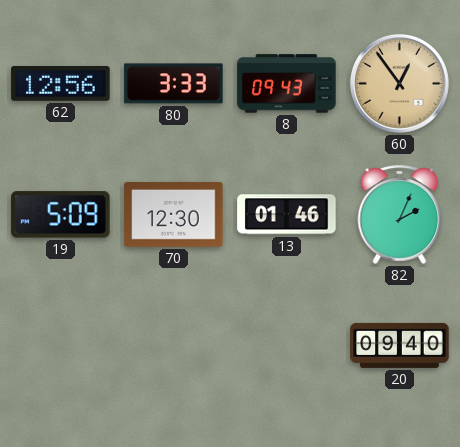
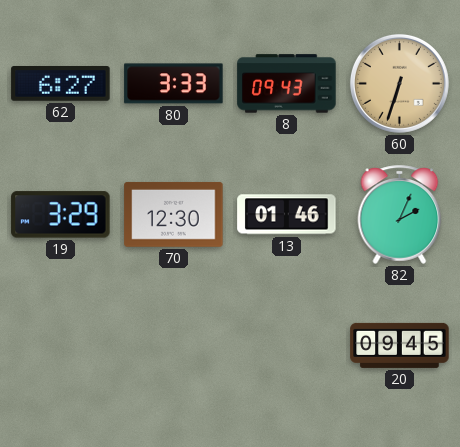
62: 12:56 -> 6:27 (61, 84)
60: 12:54 -> 6:33 (399, 83)
19: 5:09 -> 3:29 (61, 215)
20: 09:40 -> 09:45 (400, 345)
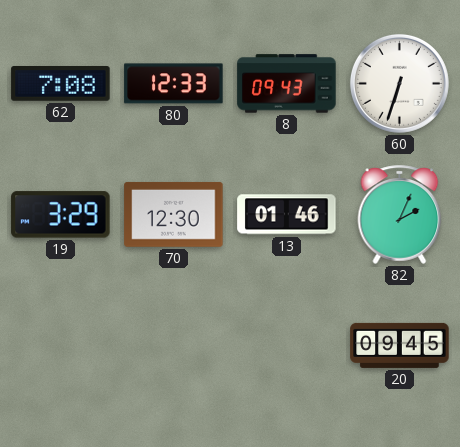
62: 6:27 -> 7:08 (61, 84)
80: 3:33 -> 12:33 (174, 84)
60 dial: champagne -> white (399, 83)
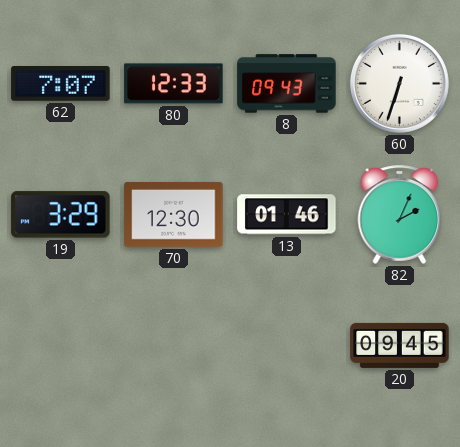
62: 7:08 -> 7:07 (61, 84)
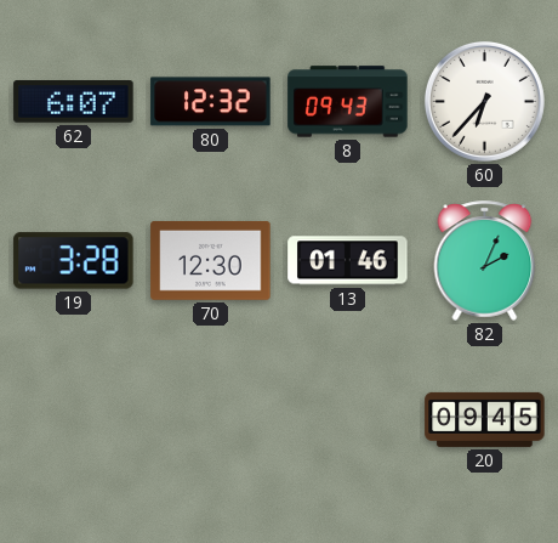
62: 7:07 -> 6:07 (74, 102)
80: 12:33 -> 12:32 (211, 102)
60: 6:33 -> 6:37 (484, 101)
19: 3:29 -> 3:28 (74, 261)
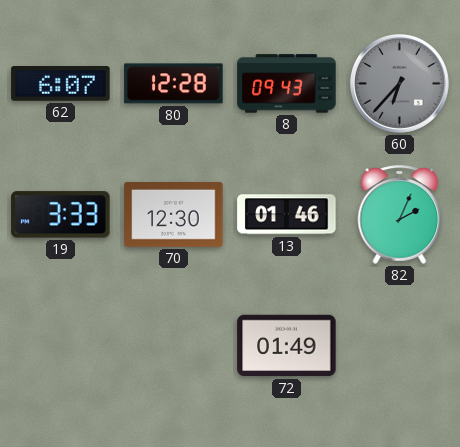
80: 12:32 -> 12:28 (174, 84)
60 dial: white -> grey (399, 83)
19: 3:28 -> 3:33 (61, 215)
72: none -> 01:49 (287, 346)
20: 09:45 -> none (485, 419)
